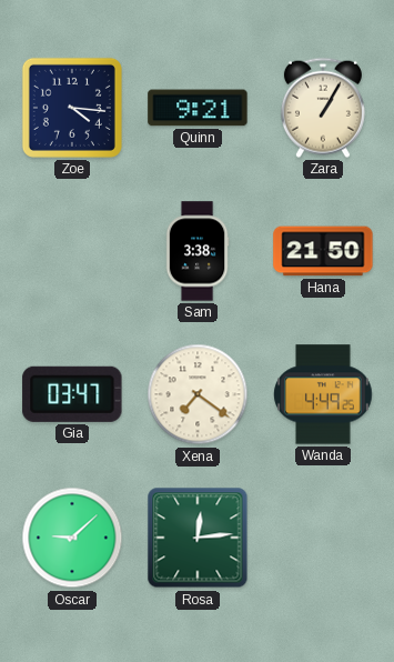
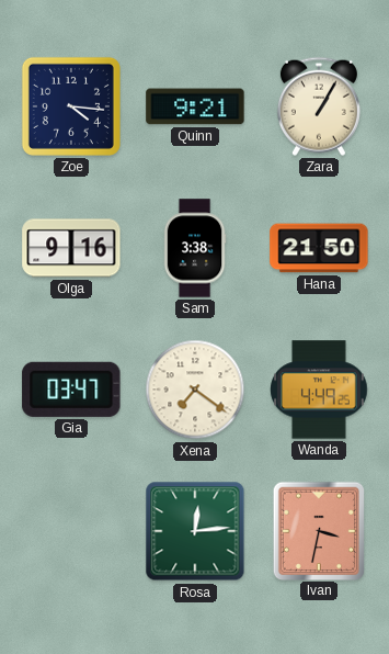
Olga: none -> 9:16 (71, 248)
Oscar: 9:08 -> none (72, 538)
Ivan: none -> 3:32 (318, 530)
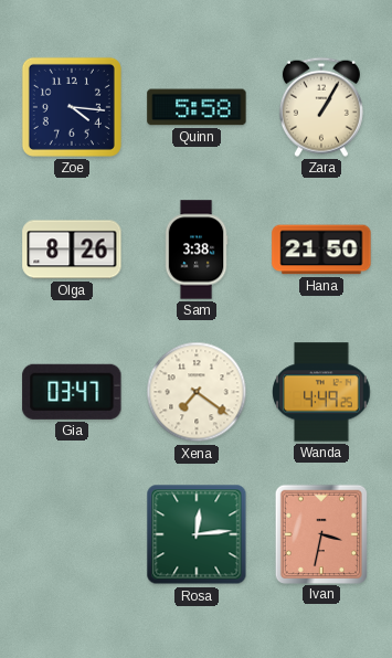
Quinn: 9:21 -> 5:58 (197, 107)
Olga: 9:16 -> 8:26 (72, 250)
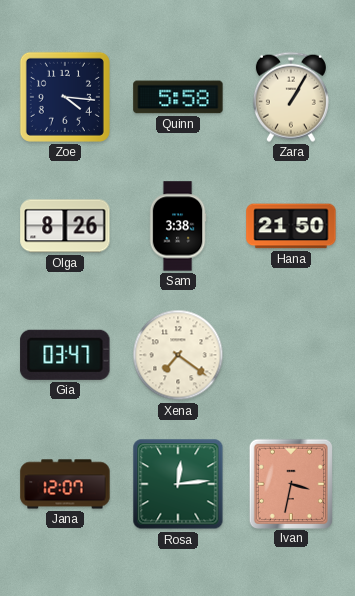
Wanda: 4:49 -> none (322, 392)
Jana: none -> 12:07 (65, 484)
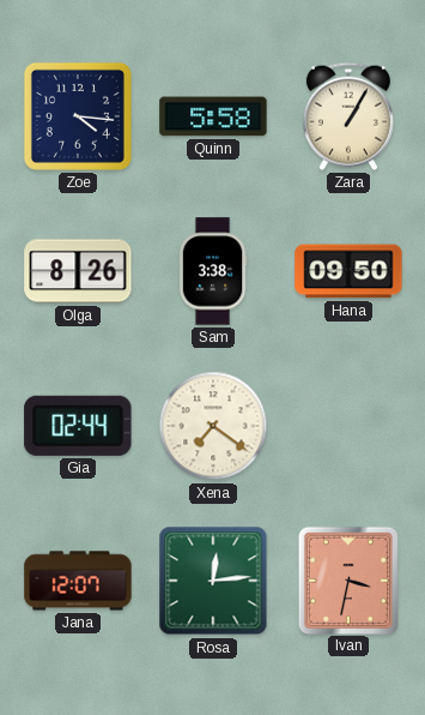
Hana: 21:50 -> 09:50 (348, 271)
Gia: 03:47 -> 02:44 (78, 426)
